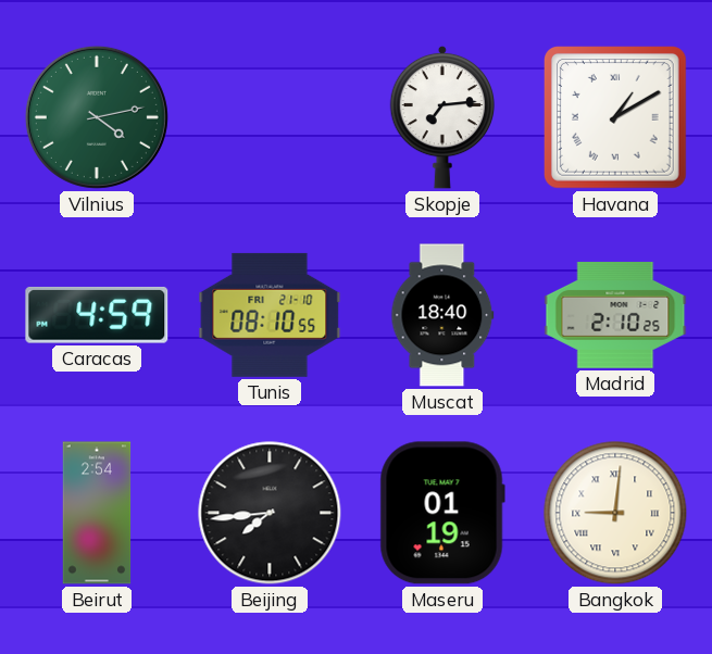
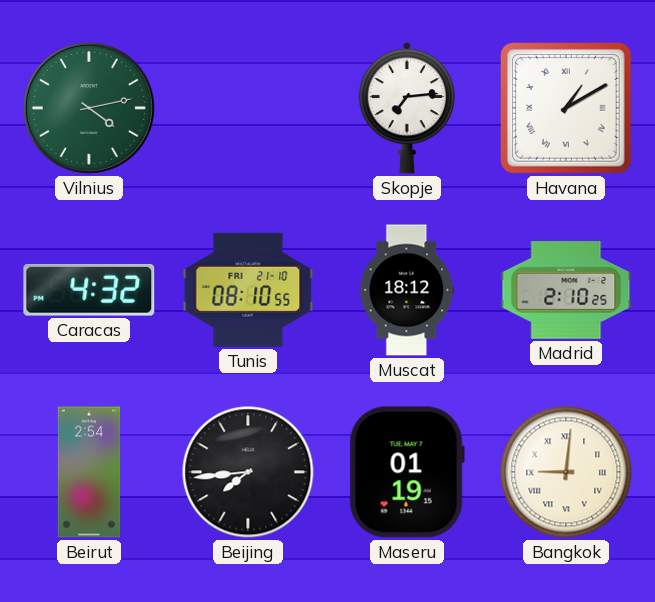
Caracas: 4:59 -> 4:32 (89, 290)
Muscat: 18:40 -> 18:12 (407, 290)
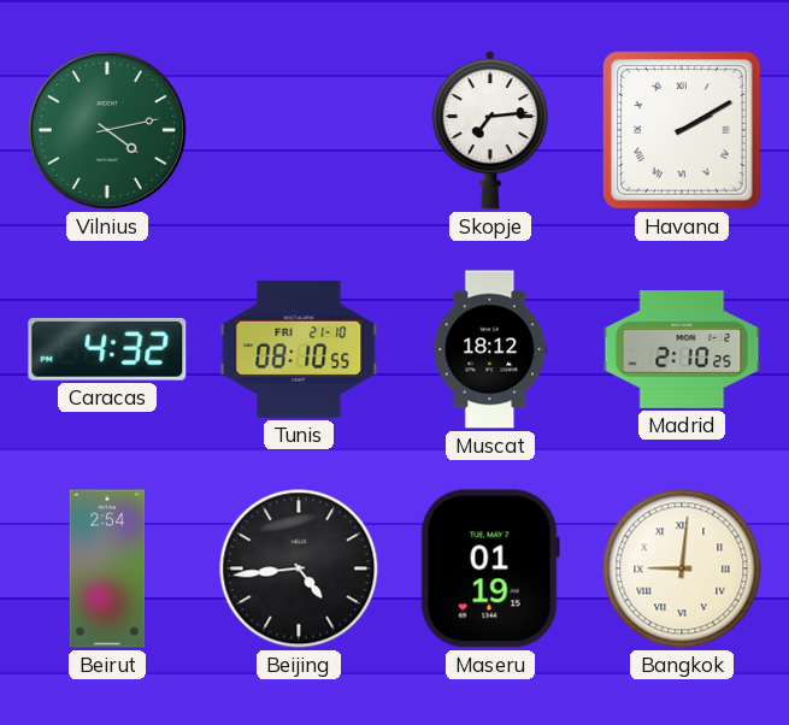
Havana: 1:10 -> 2:10 (683, 131)
Beijing: 7:44 -> 4:44 (299, 568)
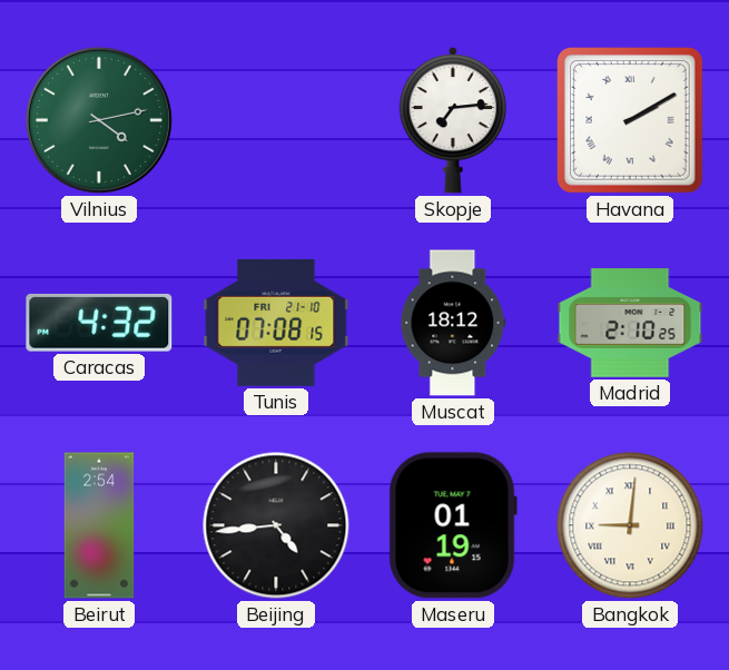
Tunis: 08:10 -> 07:08 (276, 323)
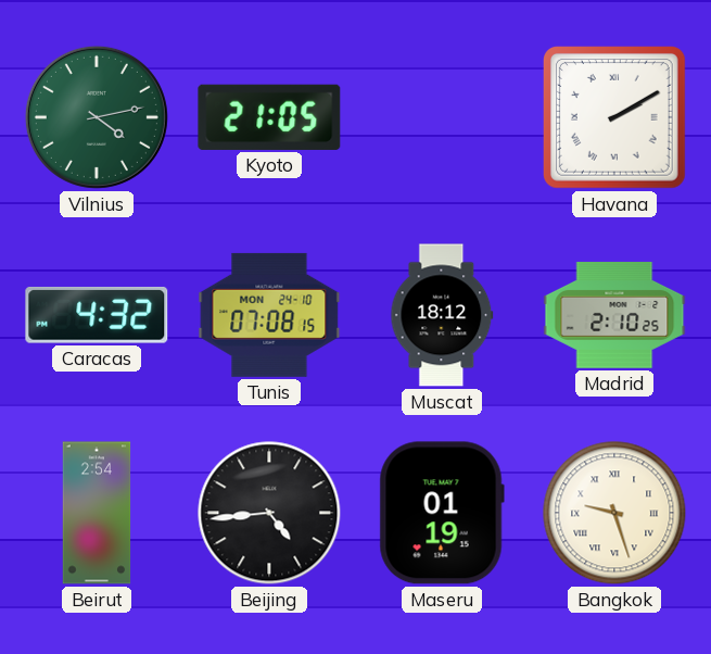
Kyoto: none -> 21:05 (269, 117)
Skopje: 7:14 -> none (453, 120)
Tunis date: FRI 21-10 -> MON 24-10 (269, 315)
Bangkok: 9:01 -> 9:27 (614, 513)
